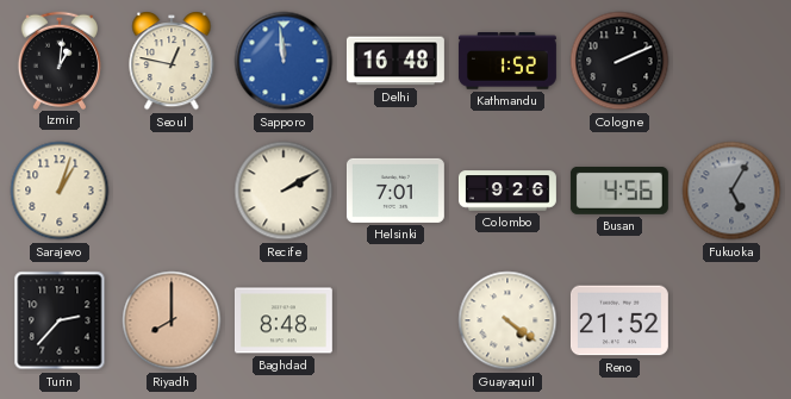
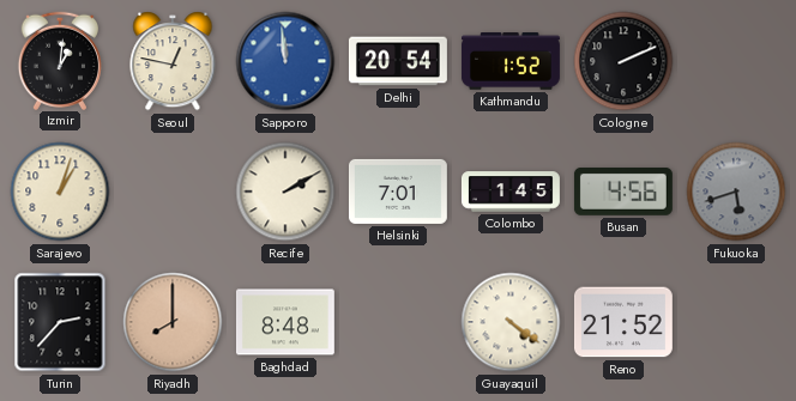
Delhi: 16:48 -> 20:54 (398, 61)
Colombo: 9:26 -> 1:45 (511, 192)
Fukuoka: 5:05 -> 5:42 (736, 192)
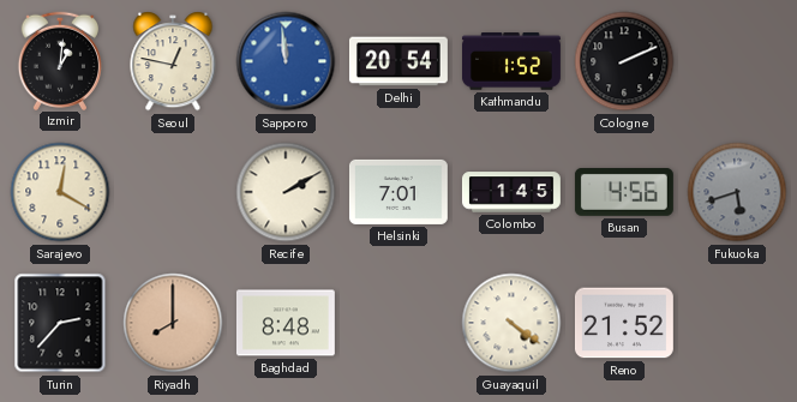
Sarajevo: 1:03 -> 12:20 (60, 192)
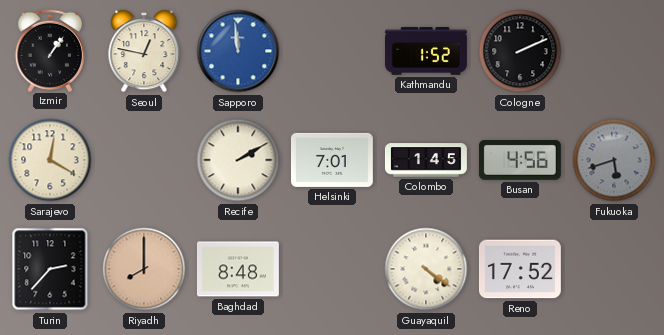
Izmir: 1:01 -> 1:06 (49, 50)
Delhi: 20:54 -> none (398, 61)
Reno: 21:52 -> 17:52 (520, 269)
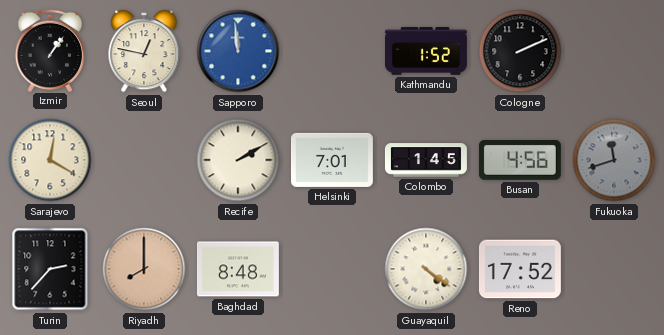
Fukuoka: 5:42 -> 11:42 (614, 160)
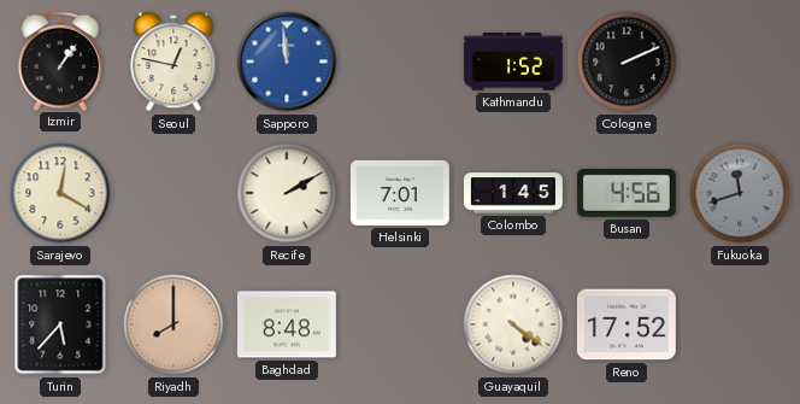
Turin: 2:37 -> 5:37 (60, 324)
